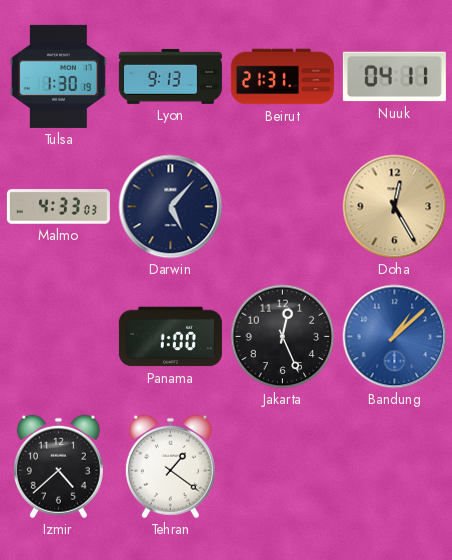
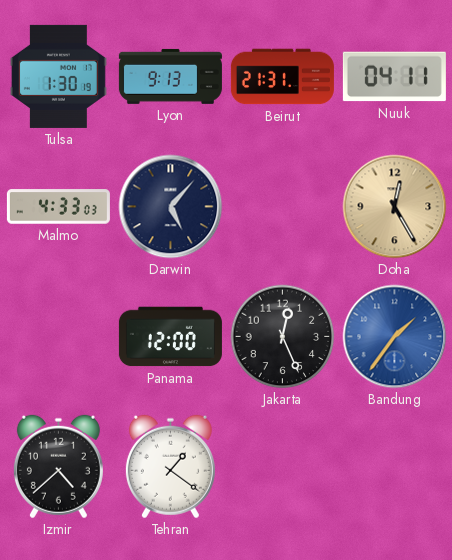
Panama: 1:00 -> 12:00 (170, 337)
Bandung: 1:08 -> 1:36 (395, 337)
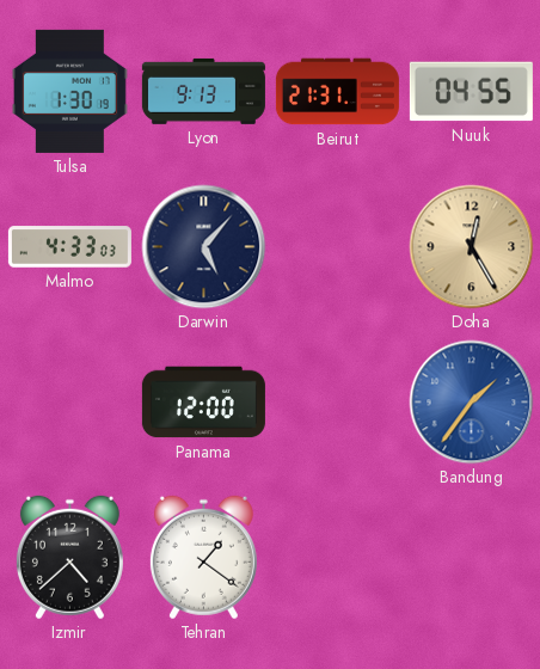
Nuuk: 04:11 -> 04:55 (471, 92)
Jakarta: 12:26 -> none (283, 337)
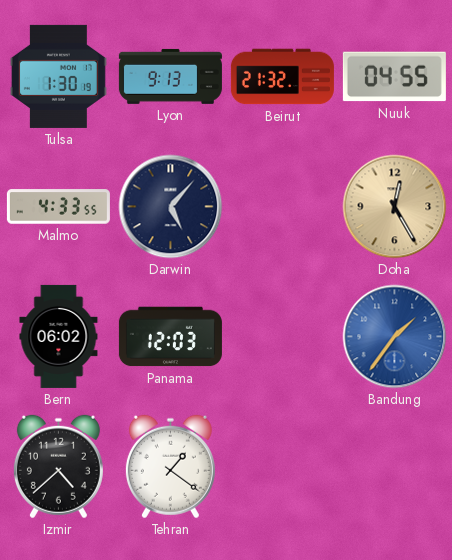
Beirut: 21:31 -> 21:32 (282, 77)
Malmo: 4:33:03 -> 4:33:55 (58, 207)
Bern: none -> 06:02 (59, 336)
Panama: 12:00 -> 12:03 (170, 337)
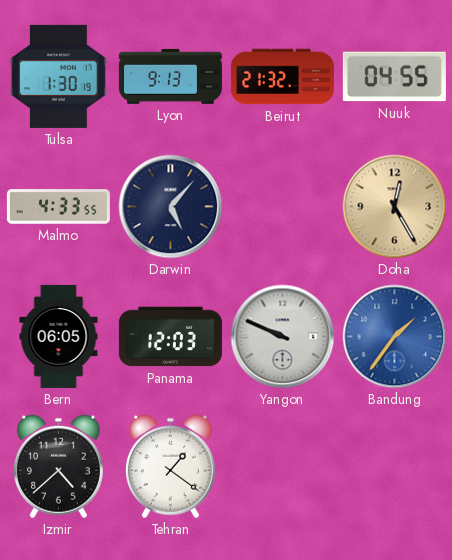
Bern: 06:02 -> 06:05 (59, 336)
Yangon: none -> 9:49 (283, 337)
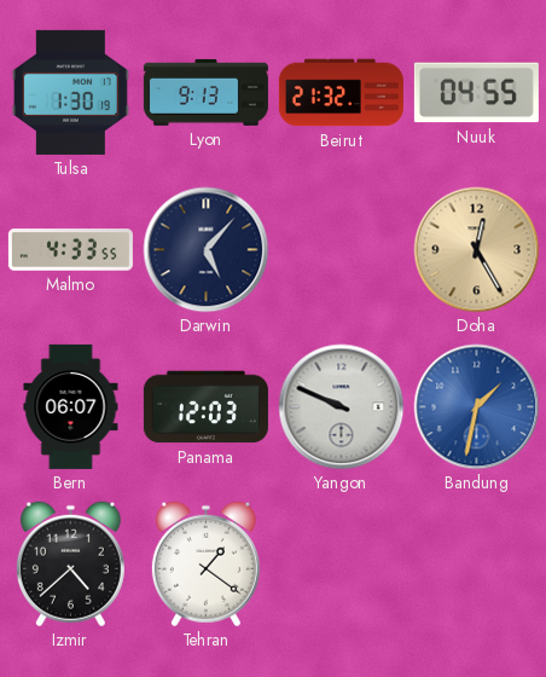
Bern: 06:05 -> 06:07 (71, 406)
Bandung: 1:36 -> 1:32 (477, 407)
